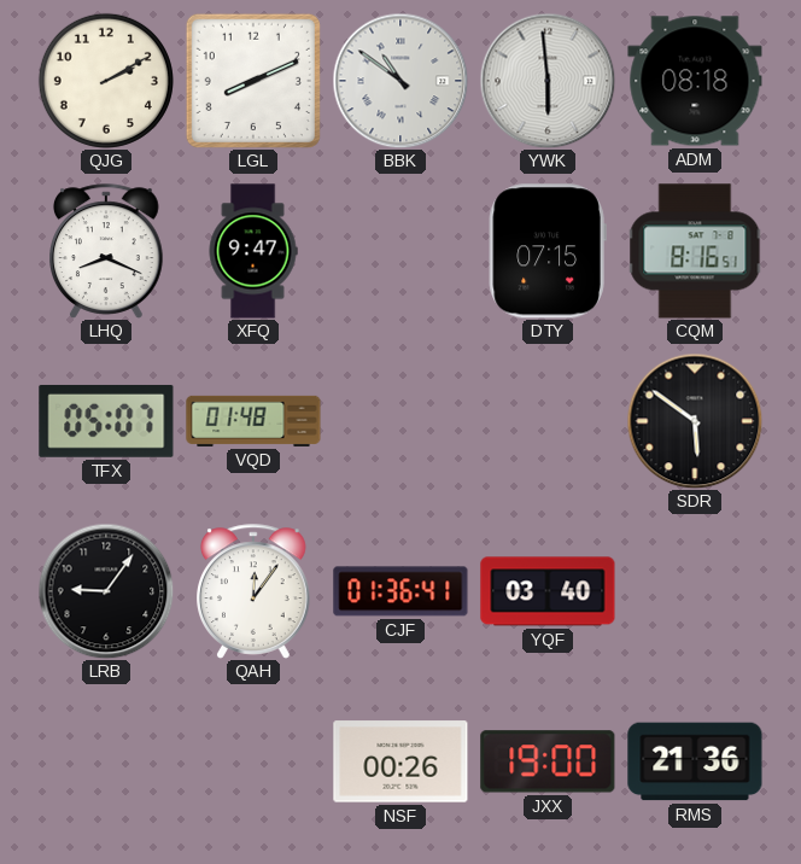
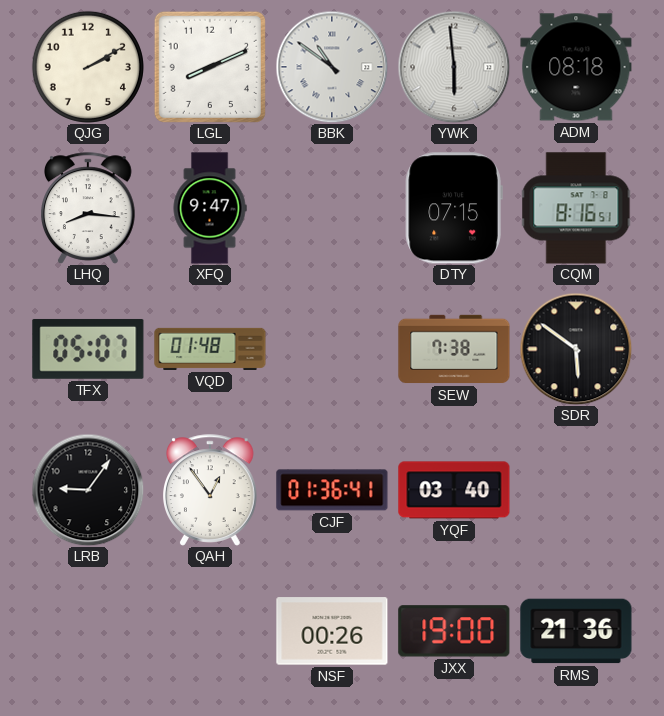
LHQ: 8:19 -> 8:16 (89, 208)
SEW: none -> 7:38 (454, 349)
QAH: 12:06 -> 12:54 (211, 490)
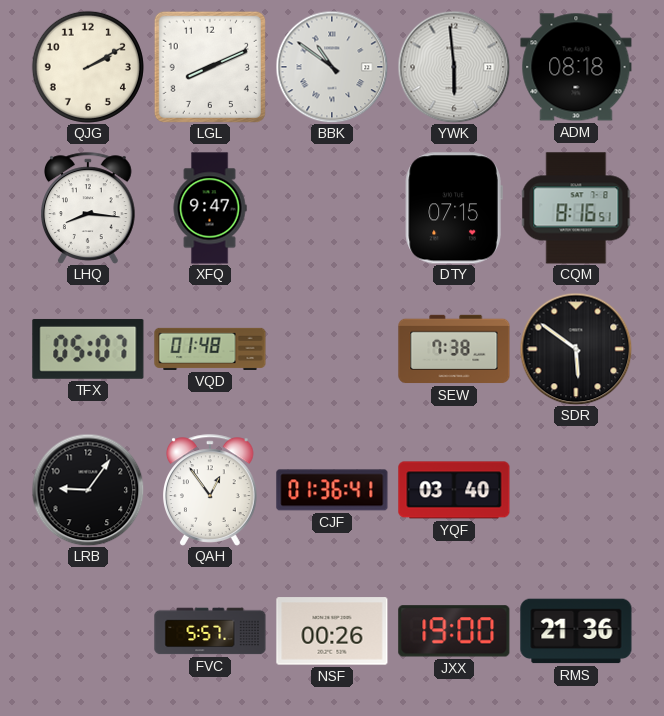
FVC: none -> 5:57 (210, 631)
